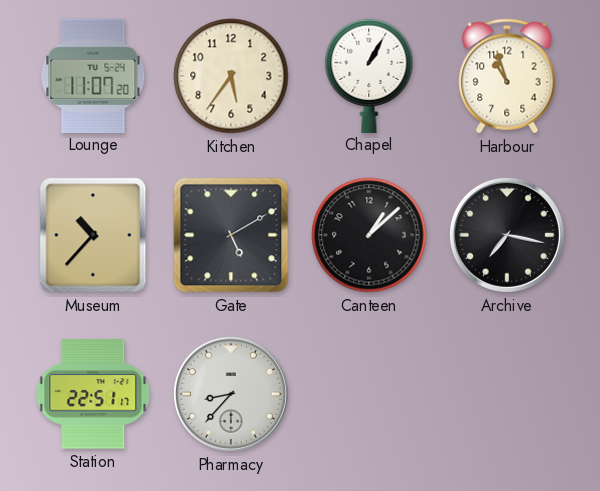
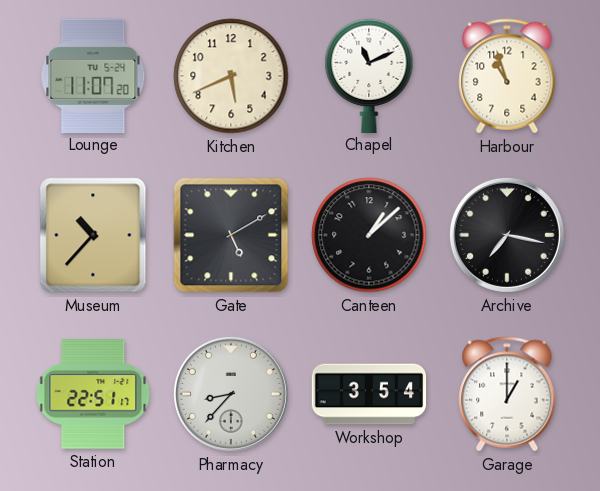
Kitchen: 5:36 -> 5:41 (231, 76)
Chapel: 1:05 -> 11:11 (369, 75)
Workshop: none -> 3:54 (369, 394)
Garage: none -> 1:00 (507, 394)
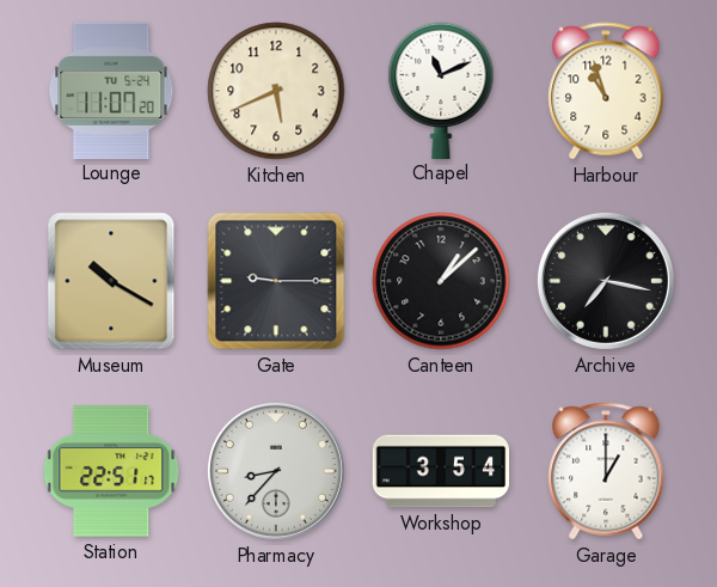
Museum: 10:37 -> 10:20 (111, 281)
Gate: 5:10 -> 9:15 (276, 281)
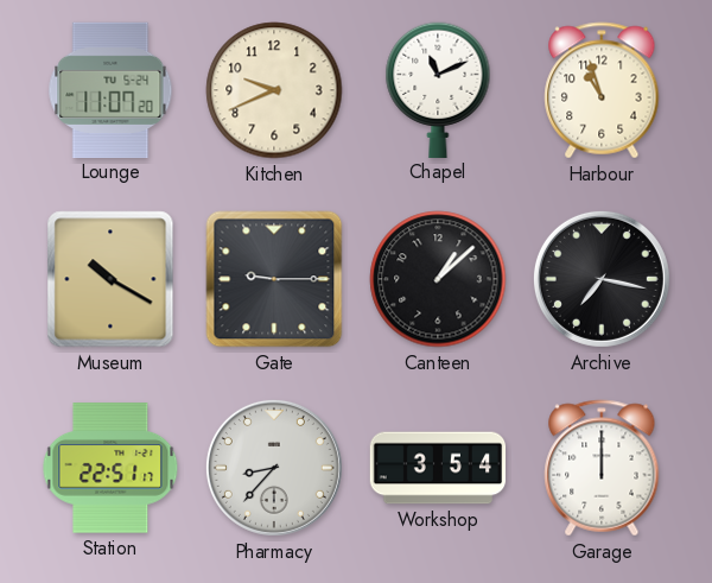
Kitchen: 5:41 -> 9:41 (274, 90)
Garage: 1:00 -> 12:00 (602, 468)
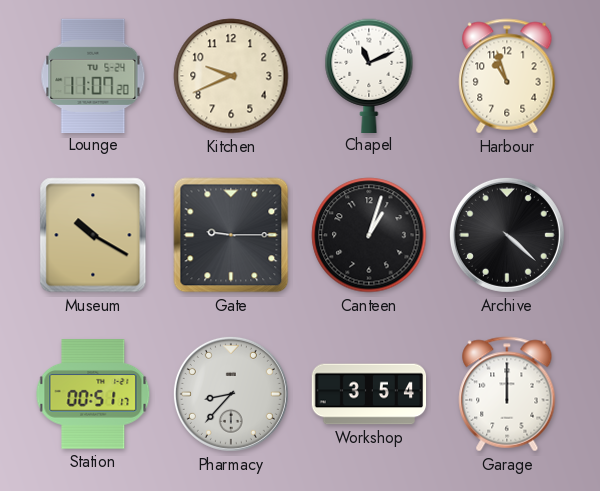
Canteen: 1:08 -> 1:03 (369, 235)
Archive: 7:17 -> 4:22 (507, 235)
Station: 22:51 -> 00:51 (93, 394)
